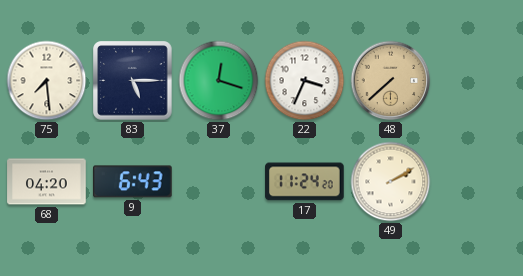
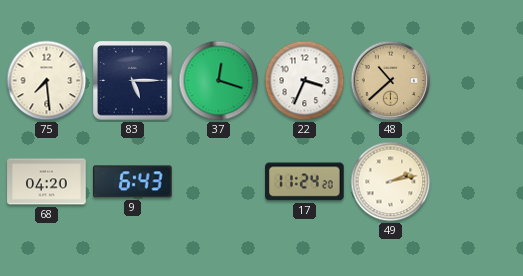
48: 7:38 -> 10:38 (391, 81)
49: 2:10 -> 2:13 (391, 182)
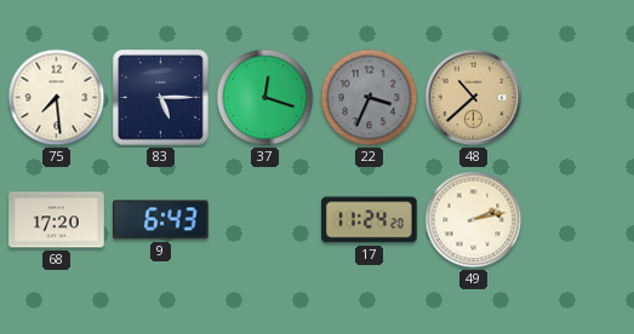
22 dial: white -> grey (370, 98)
68: 04:20 -> 17:20 (57, 220)
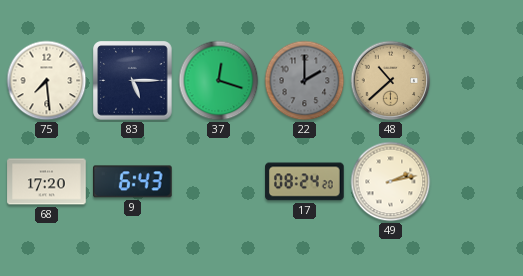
22: 3:34 -> 2:00 (305, 81)
17: 11:24 -> 08:24 (305, 182)
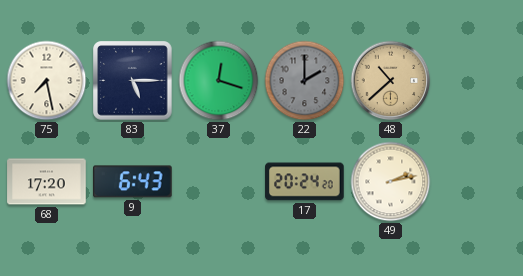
75: 7:29 -> 7:28 (47, 81)
17: 08:24 -> 20:24 (305, 182)
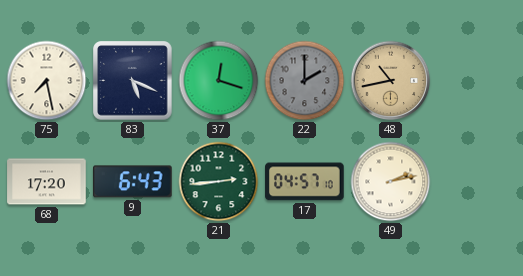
83: 5:15 -> 5:19 (133, 81)
48: 10:38 -> 10:43 (391, 81)
21: none -> 2:44 (219, 182)
17: 20:24 -> 04:57 (305, 182)
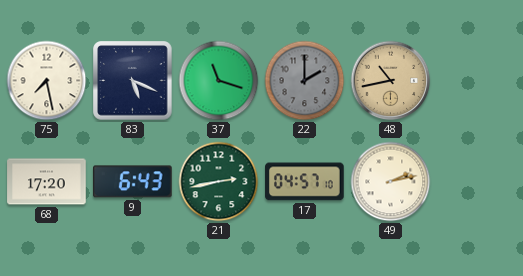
37: 12:18 -> 11:18 (219, 81)
21: 2:44 -> 2:43 (219, 182)
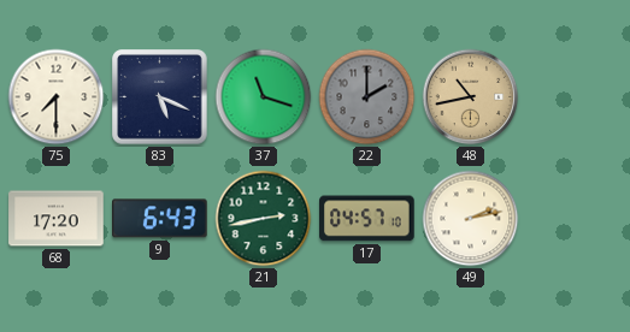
75: 7:28 -> 7:30 (57, 97)
